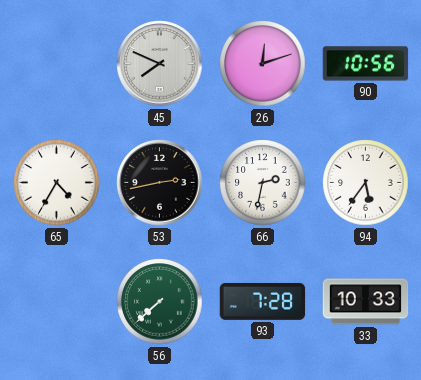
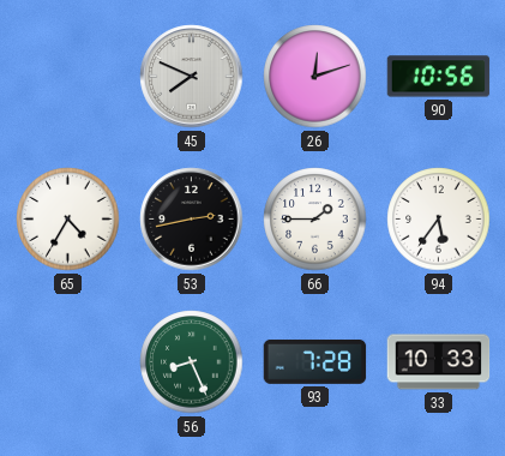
66: 2:32 -> 1:45 (315, 220)
56: 7:38 -> 8:26 (192, 362)
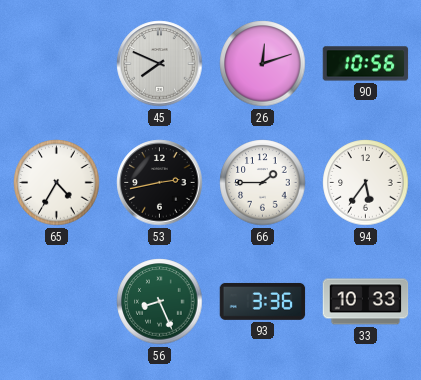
93: 7:28 -> 3:36 (263, 301)
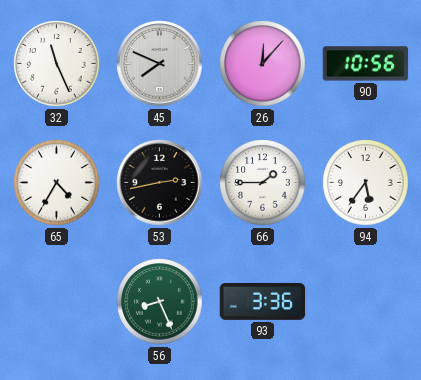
32: none -> 11:26 (57, 64)
26: 12:12 -> 12:07 (263, 64)
33: 10:33 -> none (366, 302)
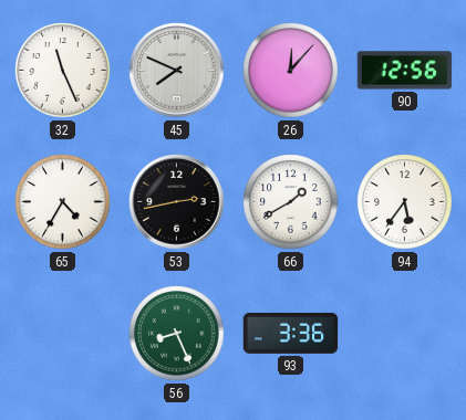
90: 10:56 -> 12:56 (405, 71)
66: 1:45 -> 1:40 (291, 202)
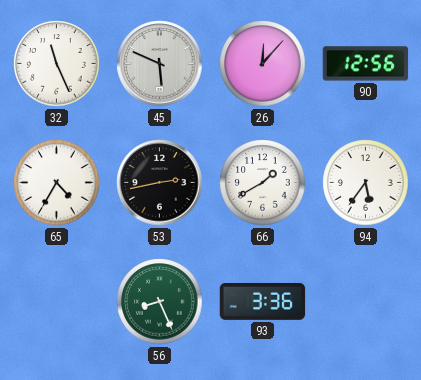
45: 7:49 -> 5:49 (160, 64)
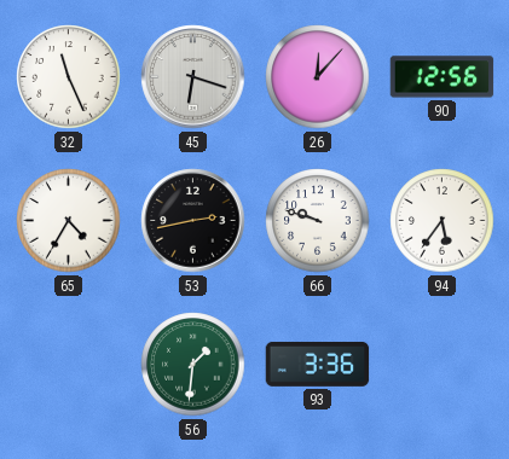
45: 5:49 -> 6:18 (193, 77)
66: 1:40 -> 9:48 (318, 221)
56: 8:26 -> 1:31 (193, 365)
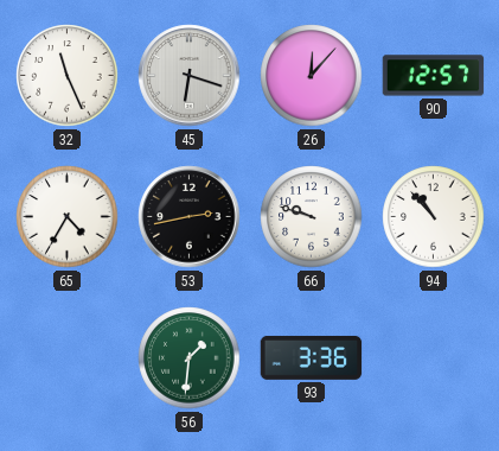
90: 12:56 -> 12:57 (434, 76)
94: 5:36 -> 10:53 (434, 217)
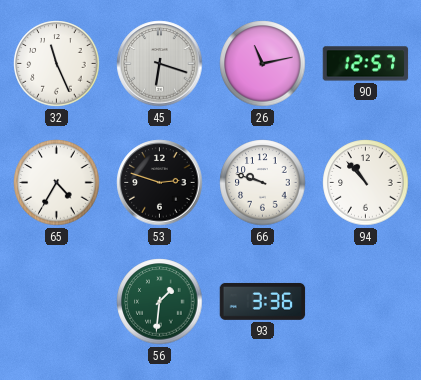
26: 12:07 -> 11:13 (263, 64)
53: 2:43 -> 2:48 (160, 183)
